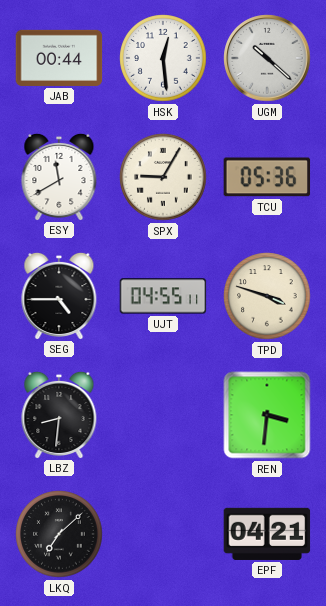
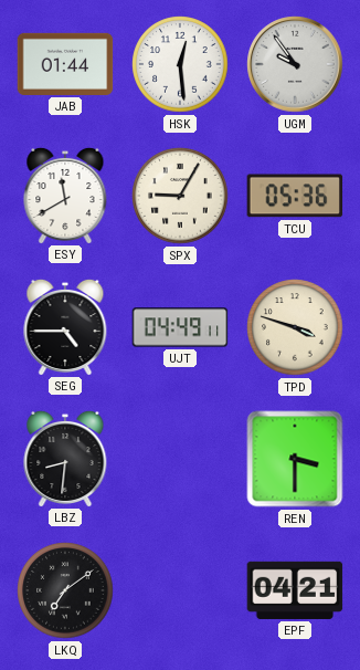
JAB: 00:44 -> 01:44 (65, 64)
UGM: 10:22 -> 9:54 (295, 64)
UJT: 04:55 -> 04:49 (180, 327)
REN: 3:31 -> 3:30 (295, 459)
LKQ: 7:08 -> 7:09 (65, 590)
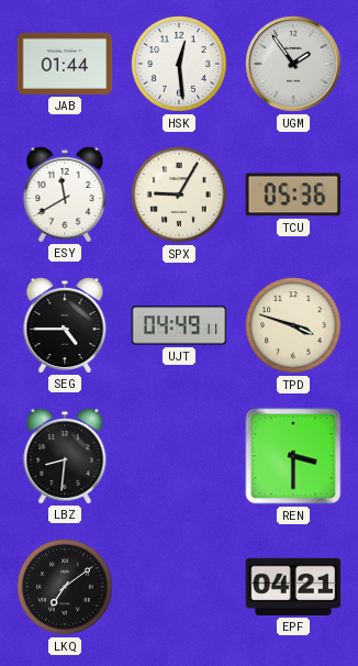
UGM: 9:54 -> 1:54 (293, 64)
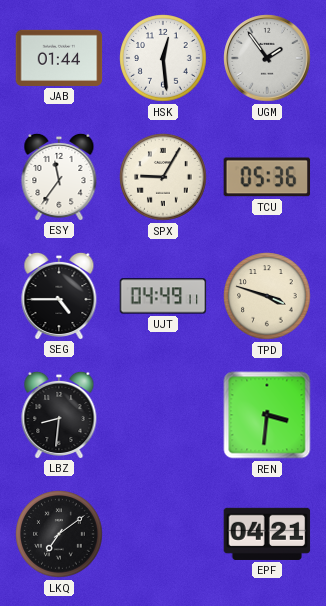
ESY: 11:40 -> 11:36 (59, 176)
REN: 3:30 -> 3:31 (267, 415)
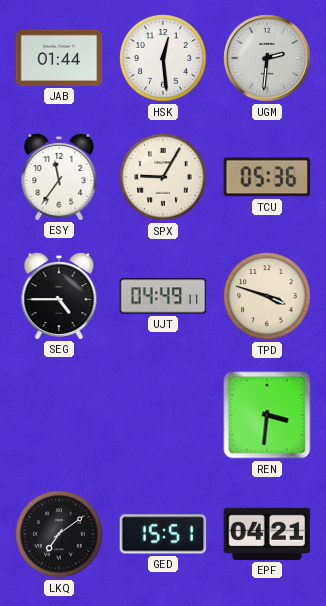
UGM: 1:54 -> 2:31 (267, 58)
LBZ: 8:31 -> none (59, 414)
GED: none -> 15:51 (163, 534)
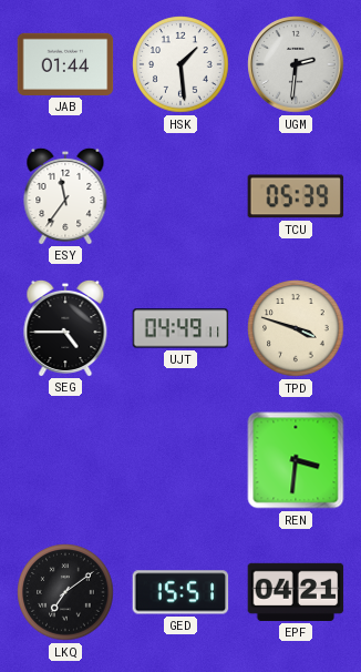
HSK: 12:29 -> 1:29 (180, 64)
SPX: 9:05 -> none (163, 177)
TCU: 05:36 -> 05:39 (296, 196)
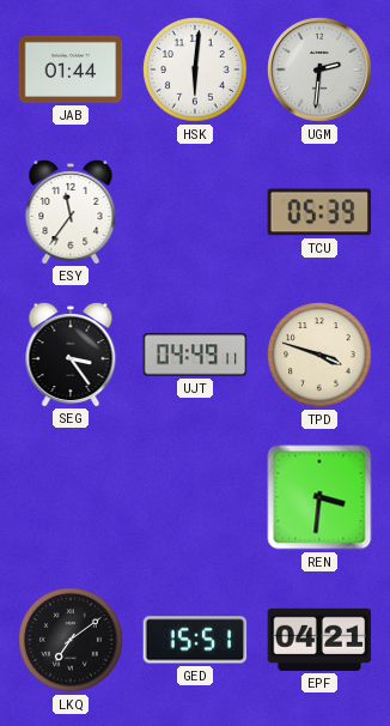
HSK: 1:29 -> 6:01 (195, 69)
SEG: 4:45 -> 3:24 (71, 353)
